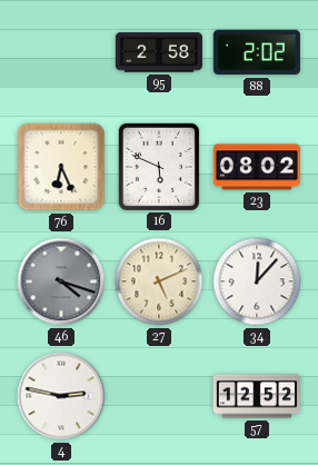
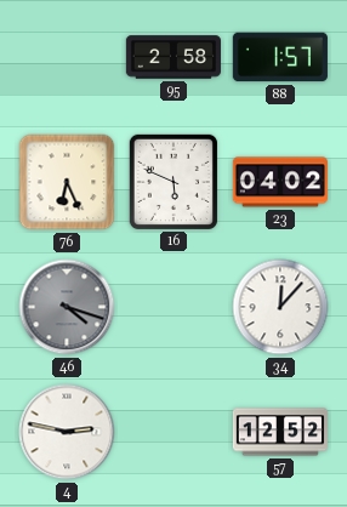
88: 2:02 -> 1:57 (280, 57)
23: 08:02 -> 04:02 (280, 182)
27: 5:11 -> none (159, 281)
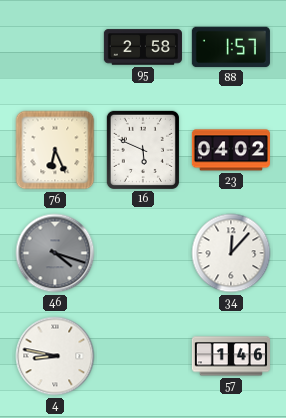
4: 2:47 -> 8:47 (55, 356)
57: 12:52 -> 1:46 (230, 356)
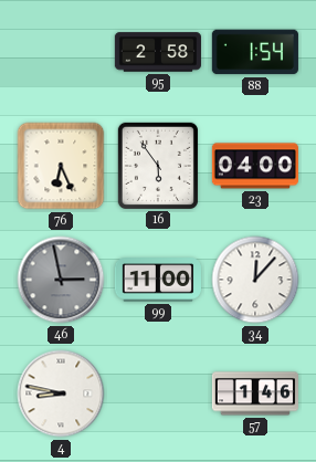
88: 1:57 -> 1:54 (255, 52)
16: 5:49 -> 5:54 (158, 166)
23: 04:02 -> 04:00 (255, 166)
46: 4:18 -> 2:58 (61, 280)
99: none -> 11:00 (158, 280)
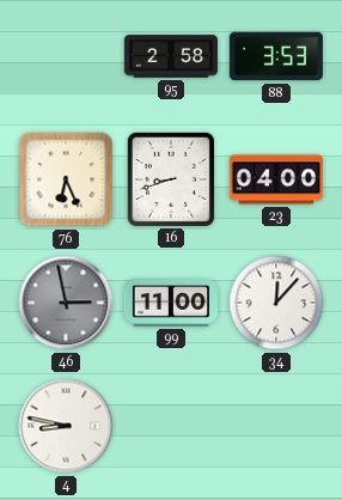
88: 1:54 -> 3:53 (276, 56)
16: 5:54 -> 8:42 (171, 179)
57: 1:46 -> none (254, 393)
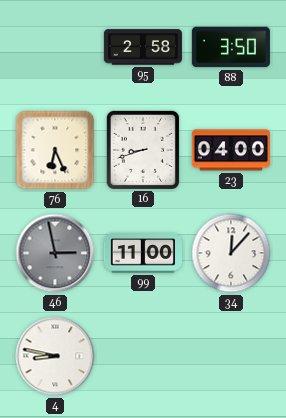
88: 3:53 -> 3:50 (231, 47)
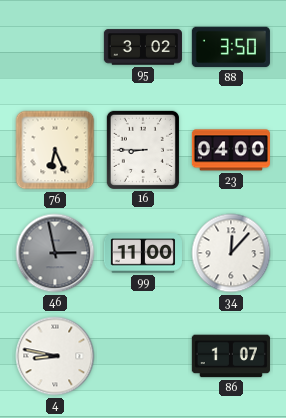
95: 2:58 -> 3:02 (143, 47)
16: 8:42 -> 8:45 (143, 150)
86: none -> 1:07 (231, 356)
